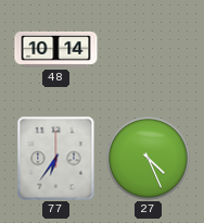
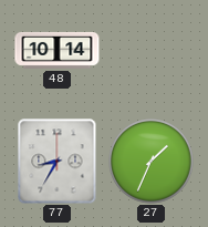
77: 6:36 -> 8:35 (58, 162)
27: 4:26 -> 1:34 (152, 162)
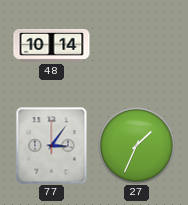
77: 8:35 -> 3:06 (52, 146)
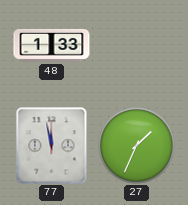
48: 10:14 -> 1:33 (52, 45)
77: 3:06 -> 11:58 (52, 146)
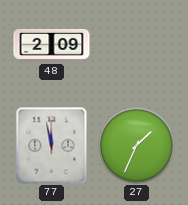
48: 1:33 -> 2:09 (52, 45)
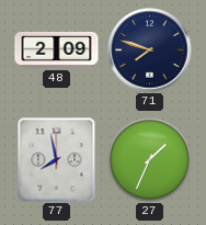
71: none -> 7:48 (150, 50)
77: 11:58 -> 7:58 (57, 160)
